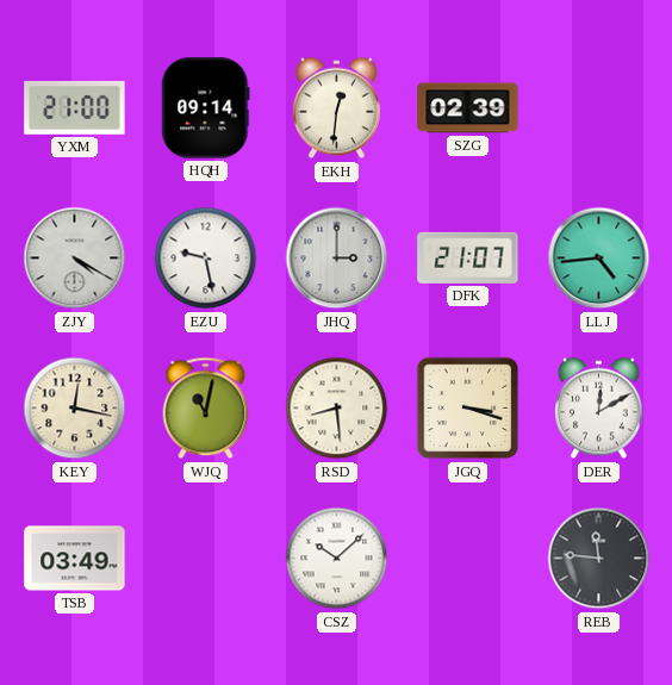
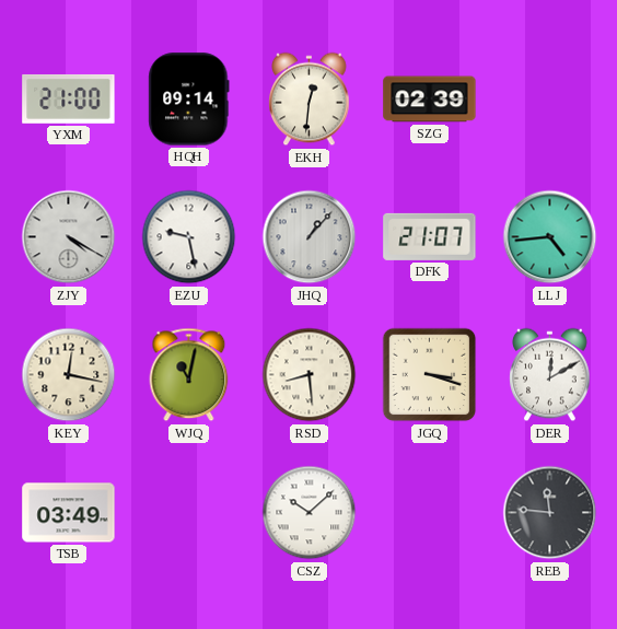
JHQ: 3:00 -> 1:07 (310, 237)
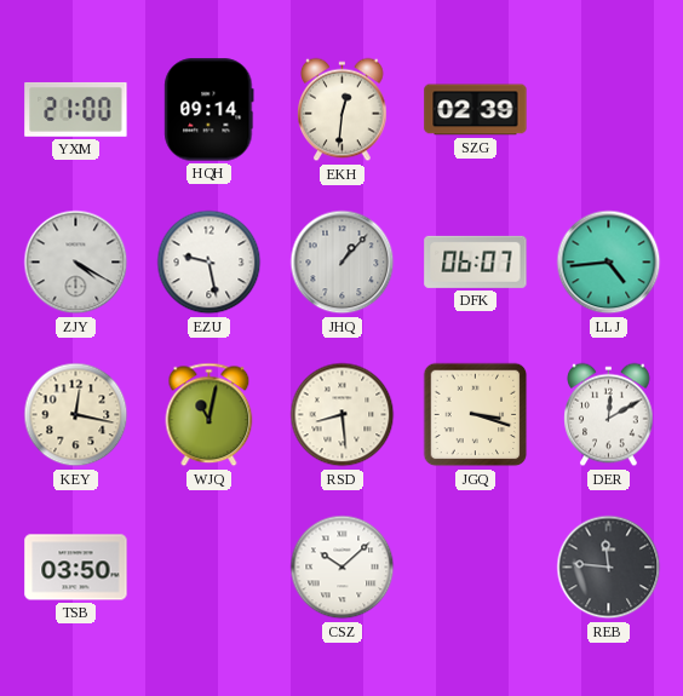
DFK: 21:07 -> 06:07 (476, 261)
TSB: 03:49 -> 03:50 (76, 568)
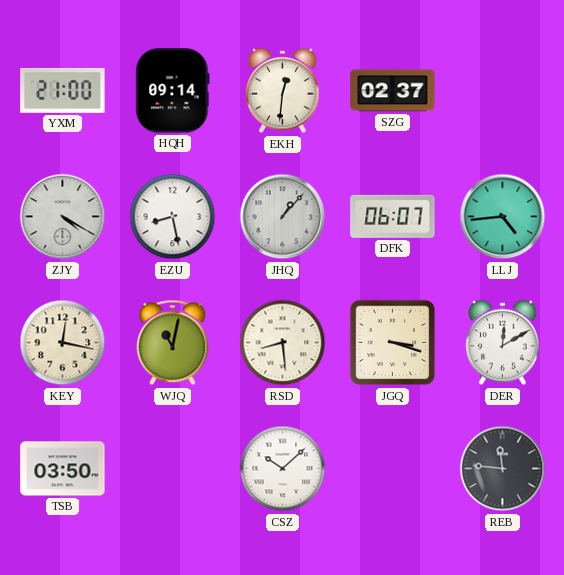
SZG: 02:39 -> 02:37 (393, 91)
EZU: 9:28 -> 8:28 (173, 217)
